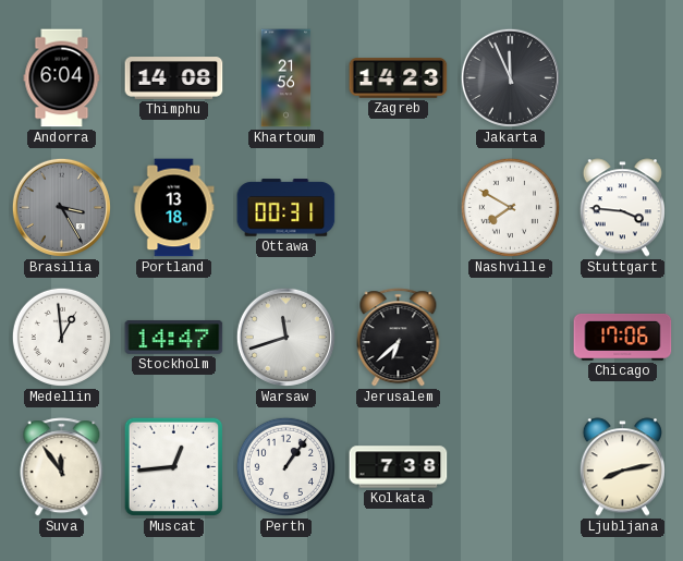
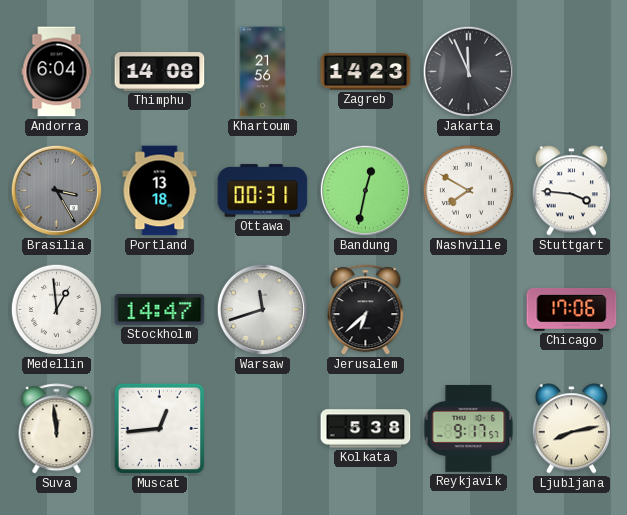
Bandung: none -> 12:32 (365, 190)
Suva: 11:54 -> 11:59 (57, 429)
Perth: 1:06 -> none (285, 466)
Kolkata: 7:38 -> 5:38 (366, 429)
Reykjavik: none -> 9:17 (469, 428)
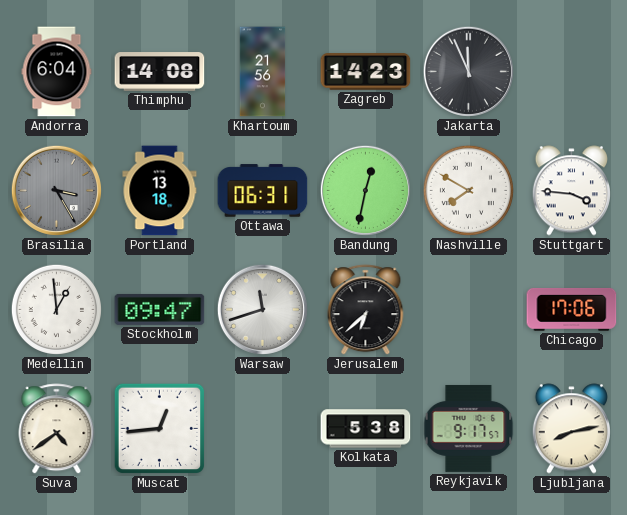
Ottawa: 00:31 -> 06:31 (263, 191)
Stockholm: 14:47 -> 09:47 (160, 309)
Suva: 11:59 -> 4:39 (57, 429)
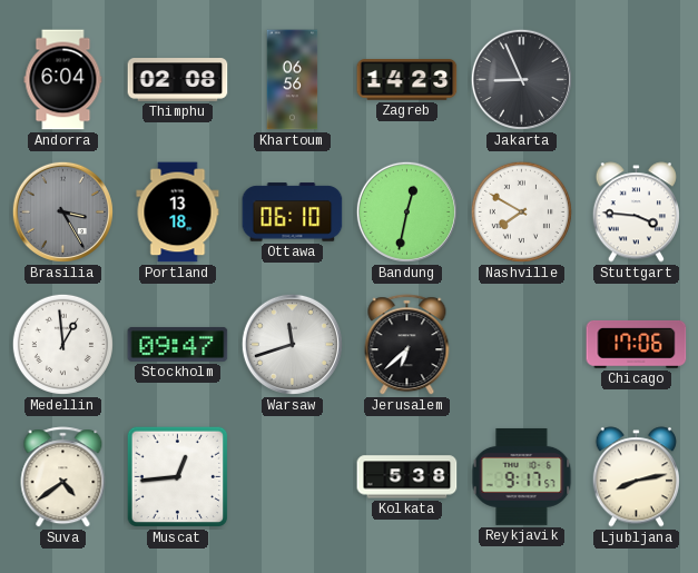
Thimphu: 14:08 -> 02:08 (178, 80)
Khartoum: 21:56 -> 06:56 (293, 80)
Jakarta: 11:56 -> 8:56 (521, 79)
Ottawa: 06:31 -> 06:10 (293, 213)
